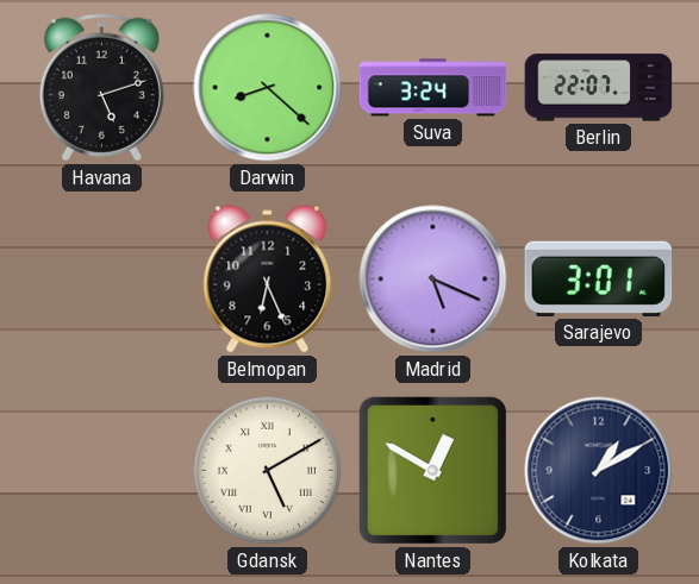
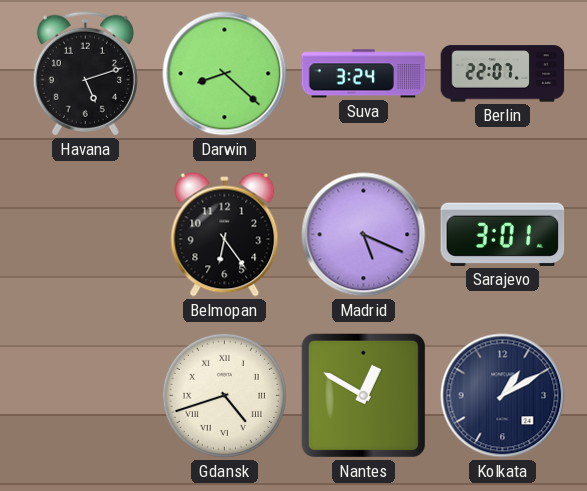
Belmopan: 6:26 -> 6:24 (225, 235)
Gdansk: 5:10 -> 4:42 (224, 395)
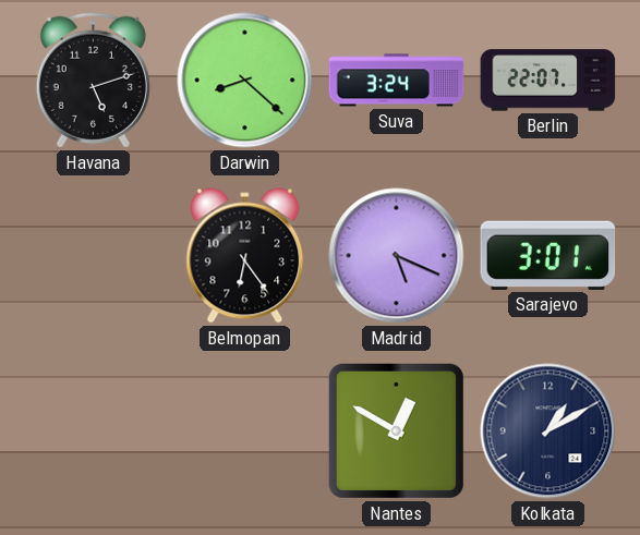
Gdansk: 4:42 -> none (224, 395)
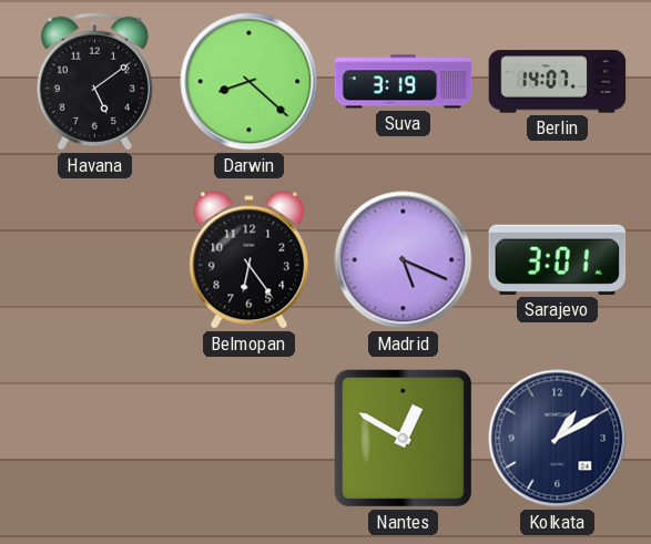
Havana: 5:12 -> 5:09 (94, 81)
Suva: 3:24 -> 3:19 (404, 82)
Berlin: 22:07 -> 14:07 (558, 82)
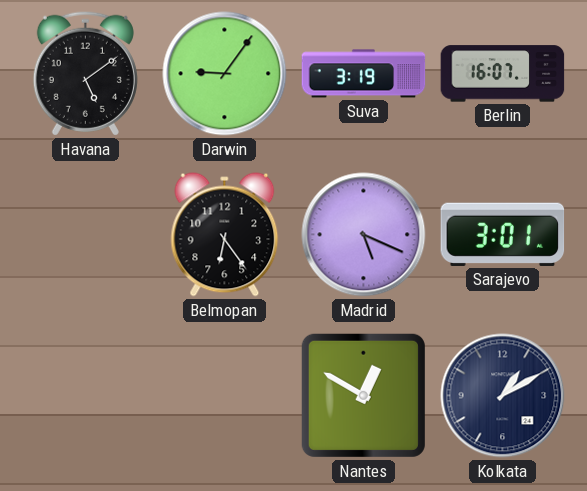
Darwin: 8:22 -> 9:06 (225, 74)
Berlin: 14:07 -> 16:07 (503, 74)
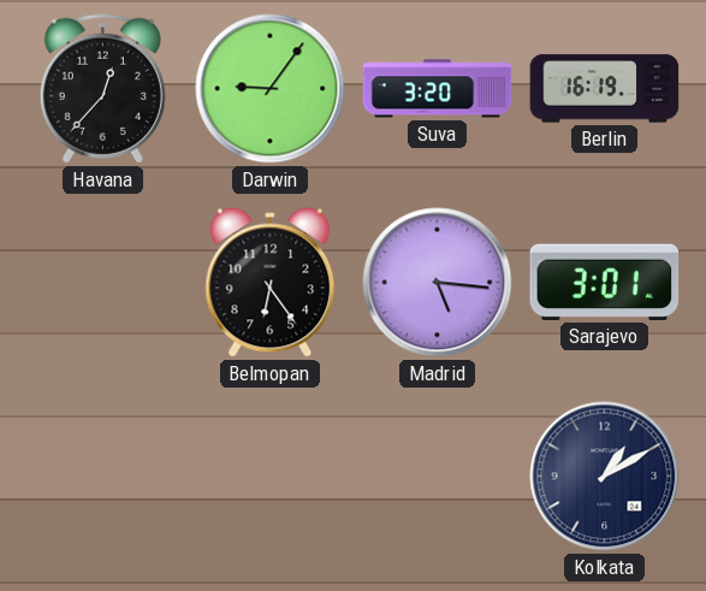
Havana: 5:09 -> 12:37 (102, 88)
Suva: 3:19 -> 3:20 (438, 89)
Berlin: 16:07 -> 16:19 (605, 89)
Madrid: 5:19 -> 5:16 (438, 283)
Nantes: 12:50 -> none (363, 395)
